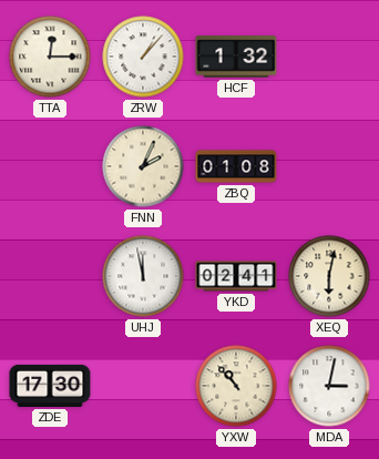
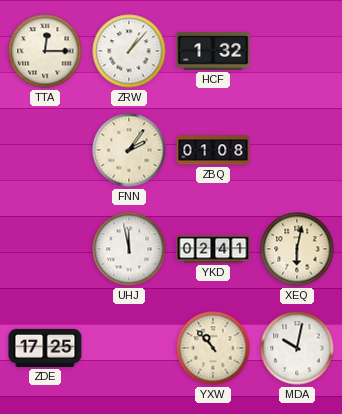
FNN: 2:04 -> 2:06 (129, 150)
ZDE: 17:30 -> 17:25 (45, 348)
MDA: 3:02 -> 10:02 (297, 348)
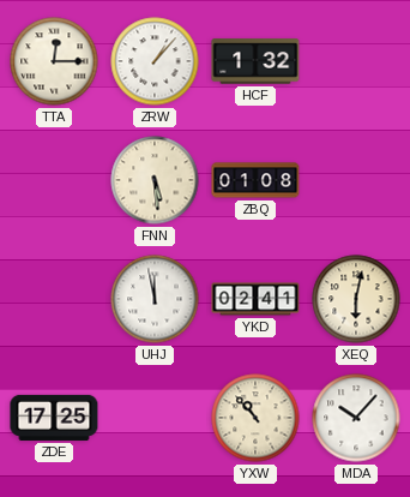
FNN: 2:06 -> 5:29 (155, 180)
MDA: 10:02 -> 10:07 (356, 418)
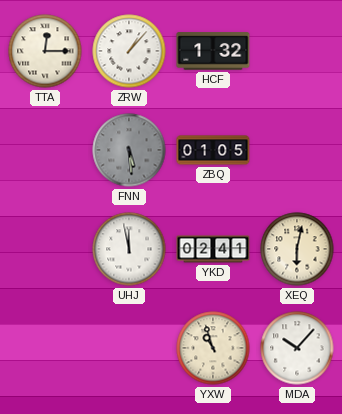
FNN dial: cream -> grey (129, 150)
ZBQ: 01:08 -> 01:05 (213, 150)
ZDE: 17:25 -> none (54, 418)
YXW: 10:53 -> 10:57 (213, 348)
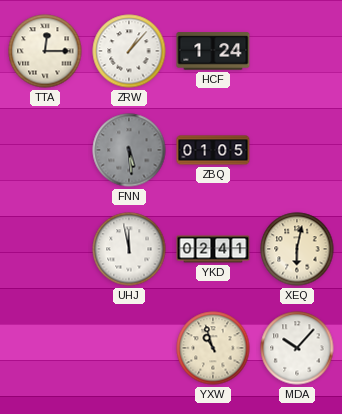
HCF: 1:32 -> 1:24 (213, 51)
